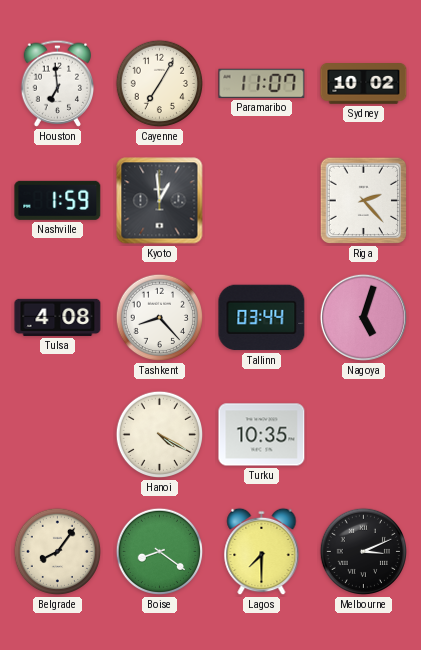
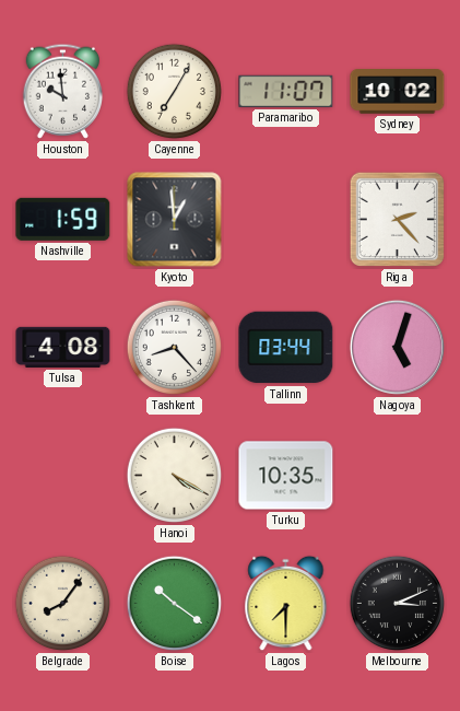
Houston: 6:59 -> 9:59 (63, 91)
Boise: 8:21 -> 10:21 (175, 604)
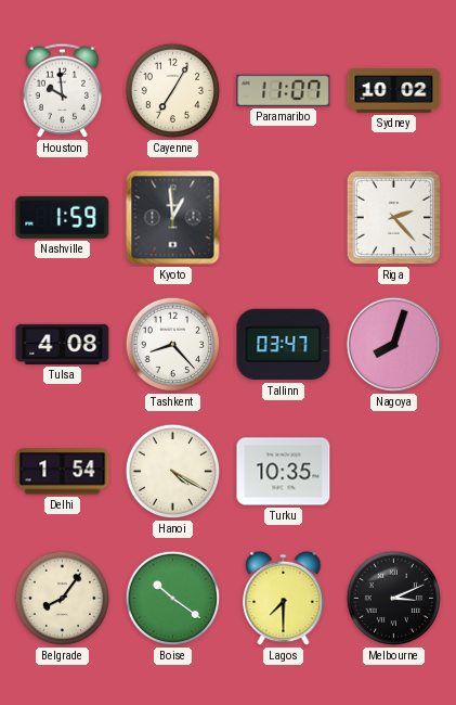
Tallinn: 03:44 -> 03:47 (284, 345)
Nagoya: 5:03 -> 8:03 (393, 344)
Delhi: none -> 1:54 (63, 472)
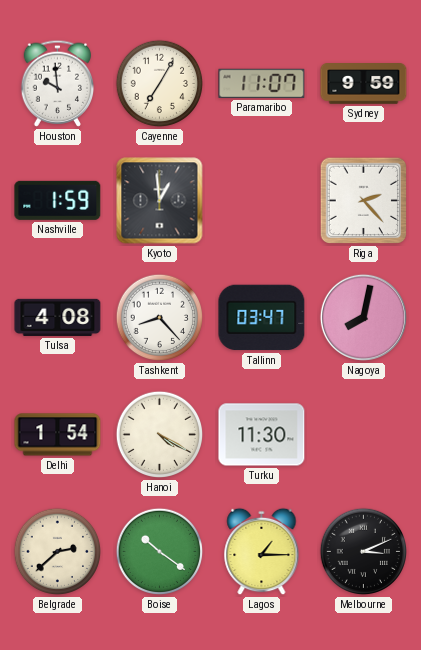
Sydney: 10:02 -> 9:59 (364, 84)
Nagoya: 8:03 -> 8:02 (363, 317)
Turku: 10:35 -> 11:30 (262, 435)
Belgrade: 8:06 -> 2:38 (58, 552)
Lagos: 7:30 -> 1:15 (262, 552)
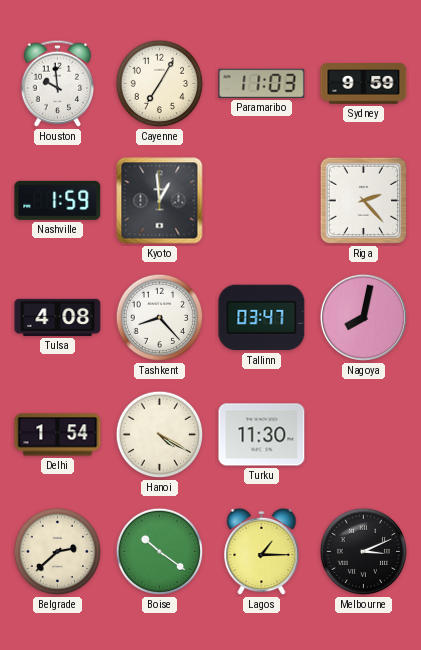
Paramaribo: 11:07 -> 11:03 (262, 83)
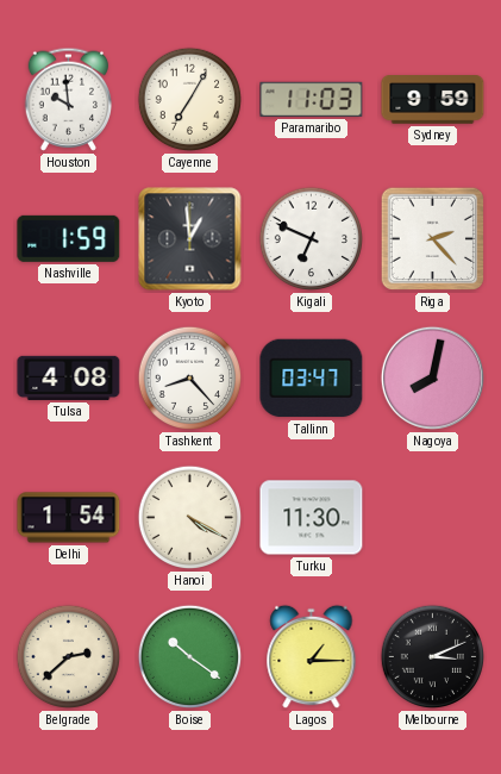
Kigali: none -> 6:49 (312, 239)
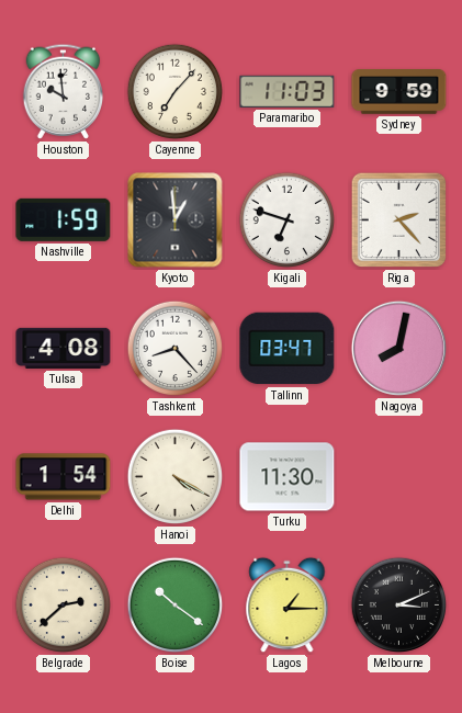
Cayenne: 7:05 -> 7:07 (176, 92)
Kigali: 6:49 -> 6:48 (288, 220)
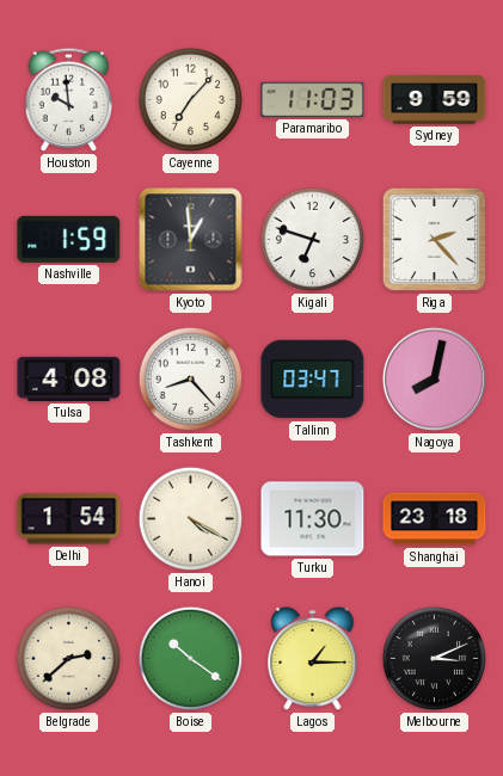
Shanghai: none -> 23:18 (435, 519)
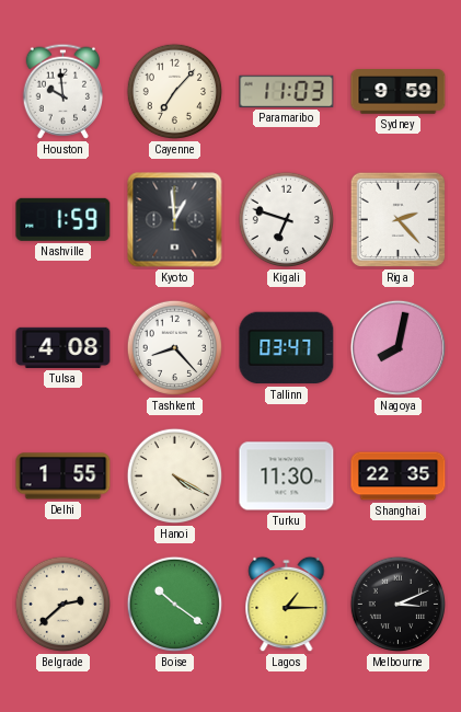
Delhi: 1:54 -> 1:55 (64, 476)
Shanghai: 23:18 -> 22:35 (399, 476)
